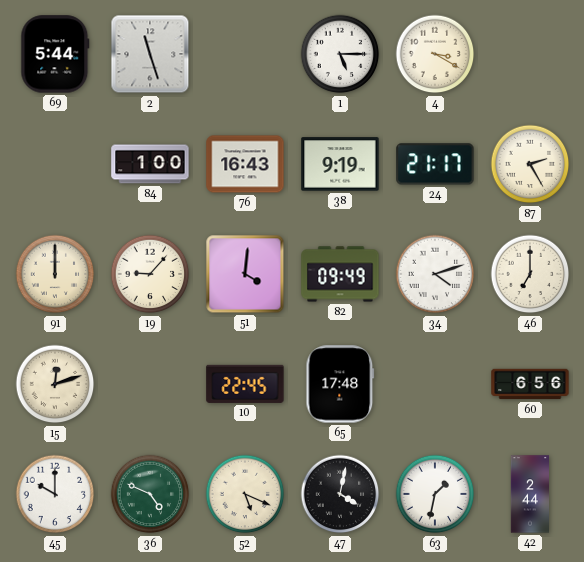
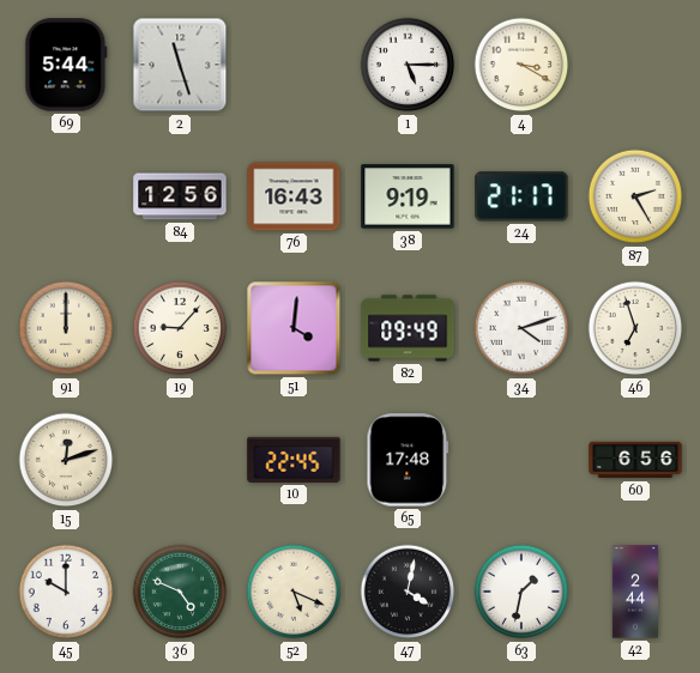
84: 1:00 -> 12:56 (180, 196)
46: 7:00 -> 6:57 (635, 328)
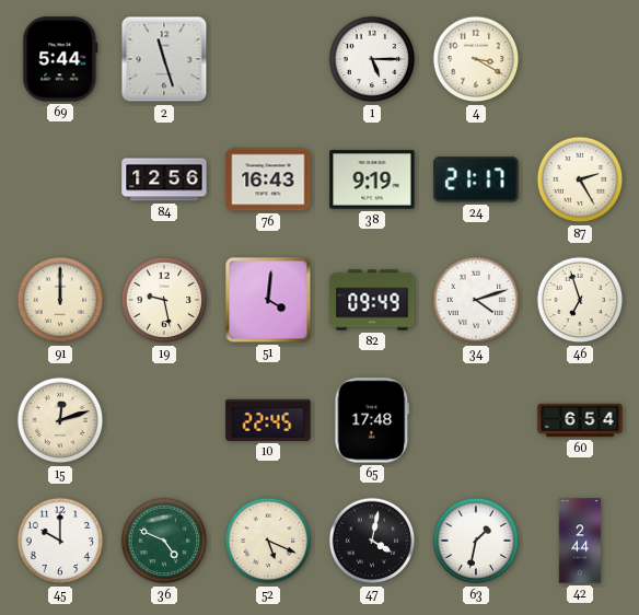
19: 9:07 -> 9:28 (164, 300)
60: 6:56 -> 6:54 (580, 420)
